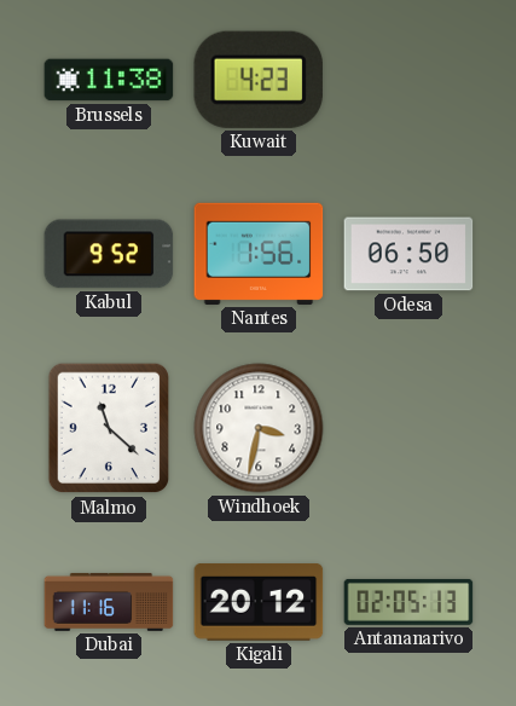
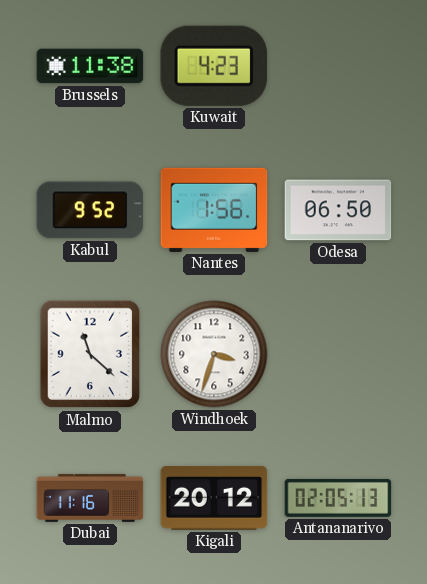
Windhoek: 3:32 -> 3:33 (214, 354)
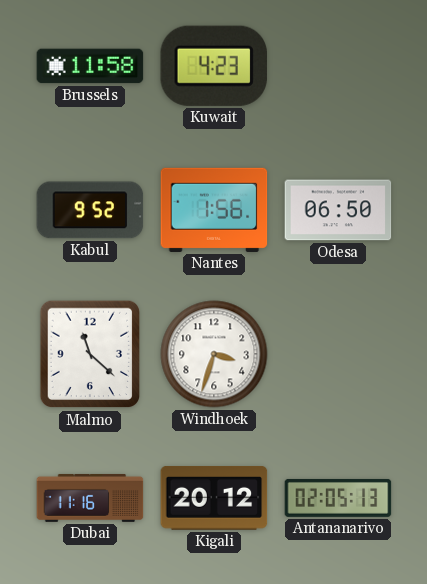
Brussels: 11:38 -> 11:58 (90, 66)
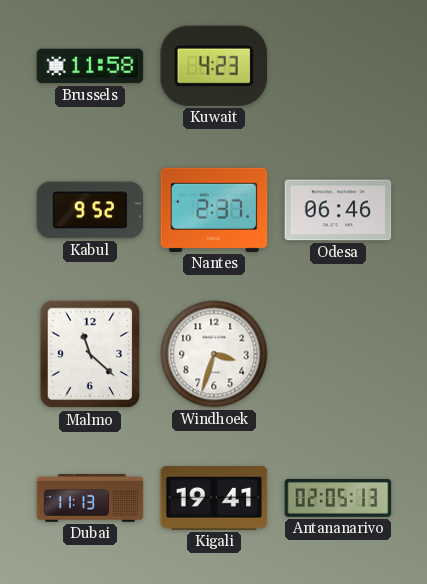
Nantes: 1:56 -> 2:37 (214, 210)
Odesa: 06:50 -> 06:46 (338, 210)
Dubai: 11:16 -> 11:13 (90, 498)
Kigali: 20:12 -> 19:41 (214, 499)
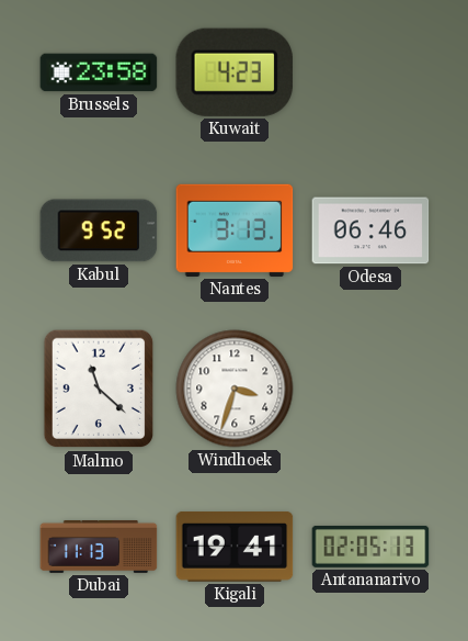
Brussels: 11:58 -> 23:58 (99, 72)
Nantes: 2:37 -> 3:13 (235, 230)
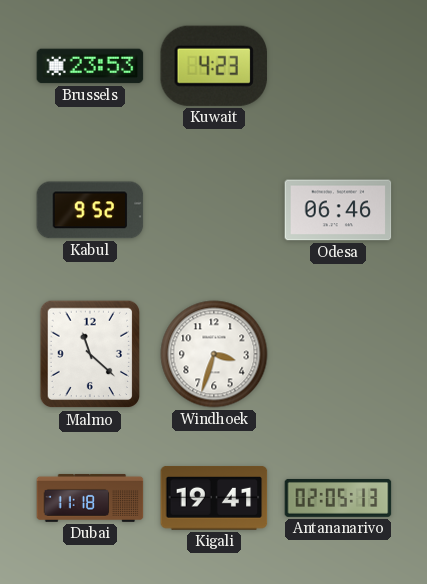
Brussels: 23:58 -> 23:53 (90, 66)
Nantes: 3:13 -> none (235, 230)
Dubai: 11:13 -> 11:18 (90, 498)
